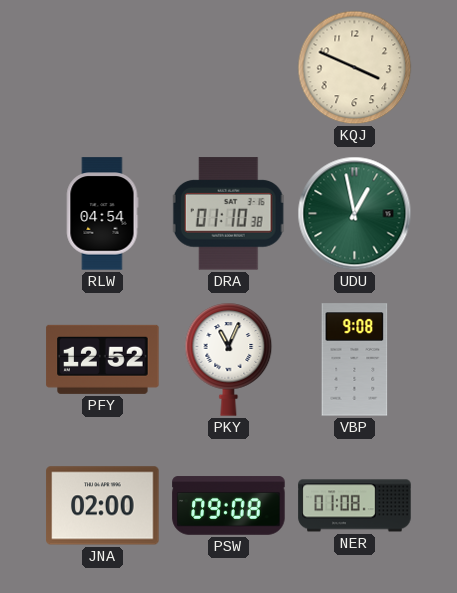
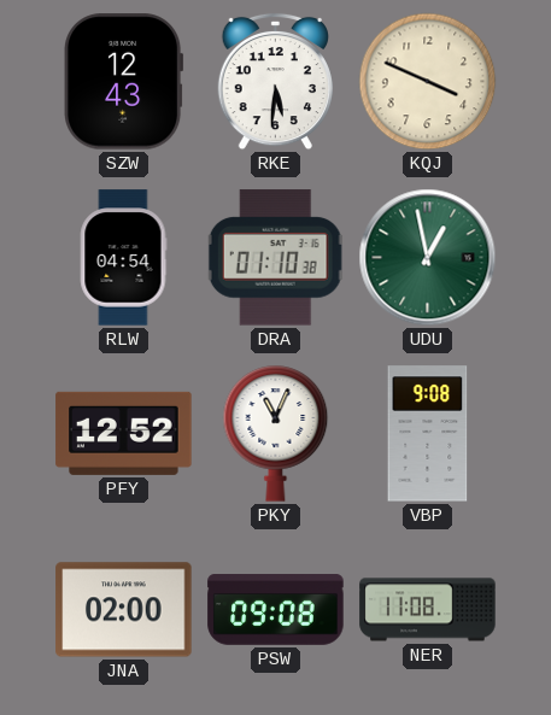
SZW: none -> 12:43 (124, 82)
RKE: none -> 5:31 (275, 82)
NER: 01:08 -> 11:08 (428, 610)
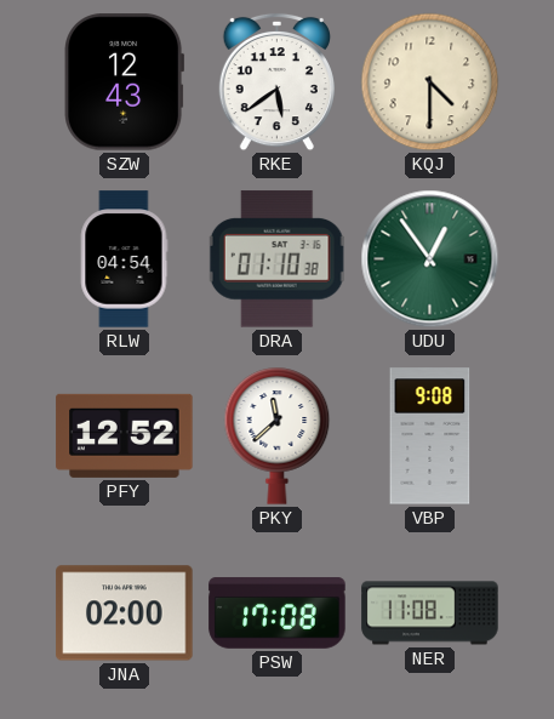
RKE: 5:31 -> 5:39 (276, 82)
KQJ: 3:49 -> 4:30 (430, 82)
UDU: 12:58 -> 12:54 (430, 259)
PKY: 11:04 -> 11:38 (278, 436)
PSW: 09:08 -> 17:08 (278, 614)
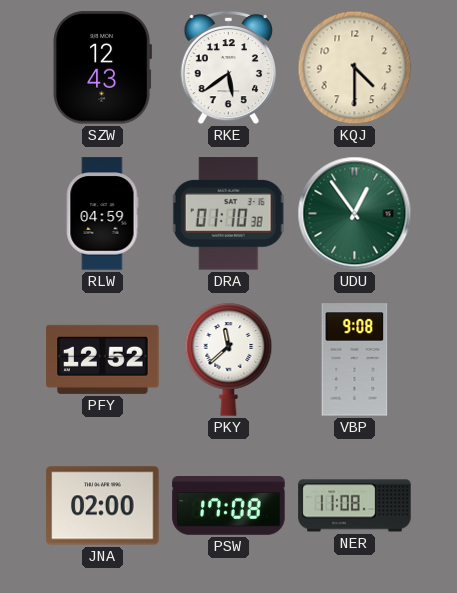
RLW: 04:54 -> 04:59 (102, 214)
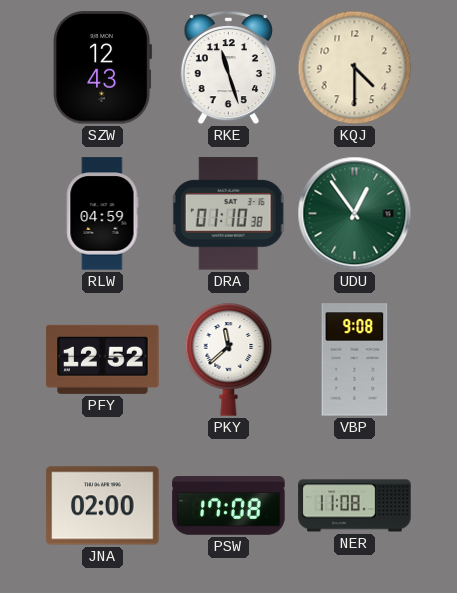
RKE: 5:39 -> 11:27 (228, 68)
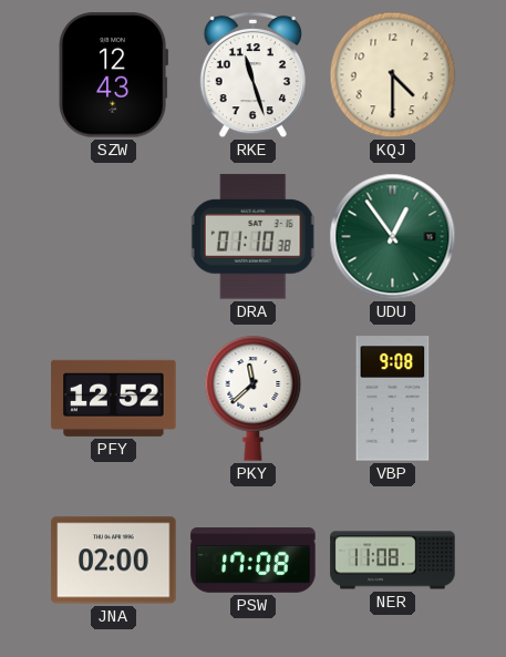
RLW: 04:59 -> none (102, 214)
